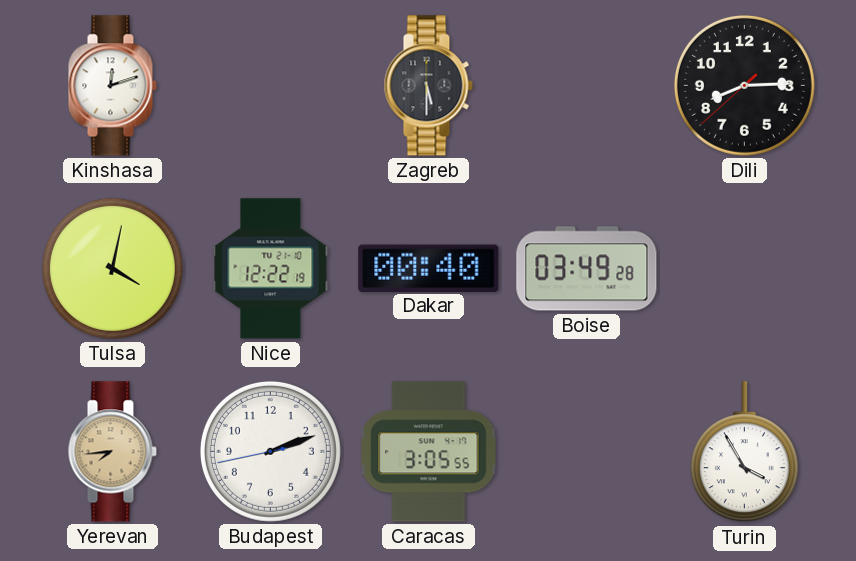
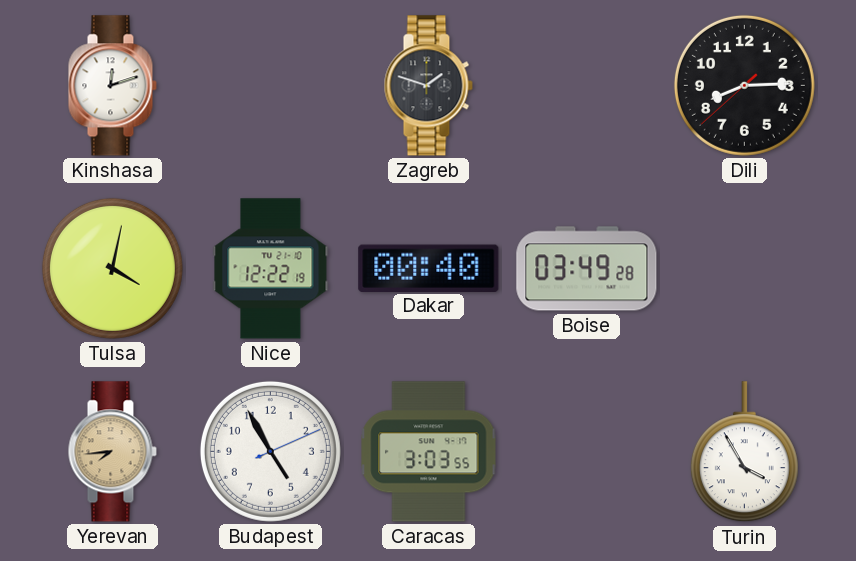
Zagreb: 5:30 -> 1:48 (428, 86)
Budapest: 2:11 -> 4:55 (270, 451)
Caracas: 3:05 -> 3:03 (429, 452)
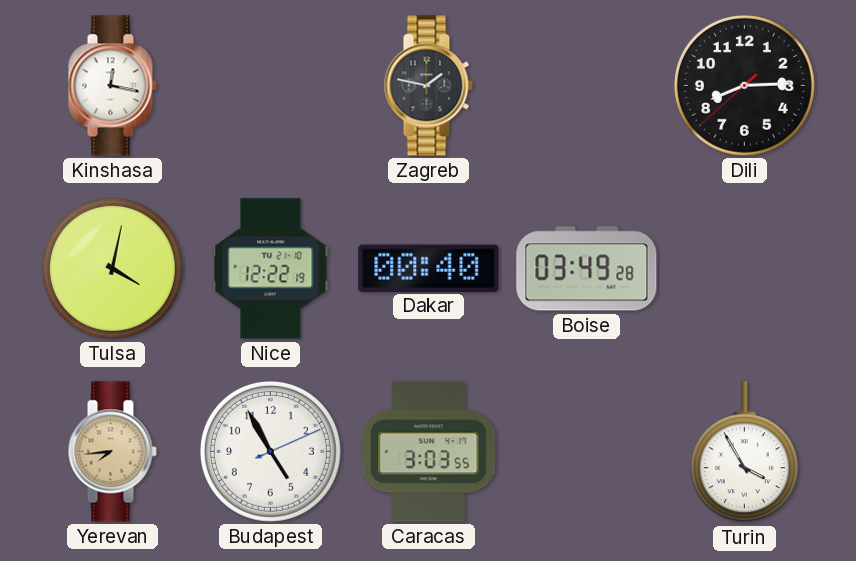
Kinshasa: 12:12 -> 12:17 (112, 86)
Zagreb: 1:48 -> 1:47 (428, 86)
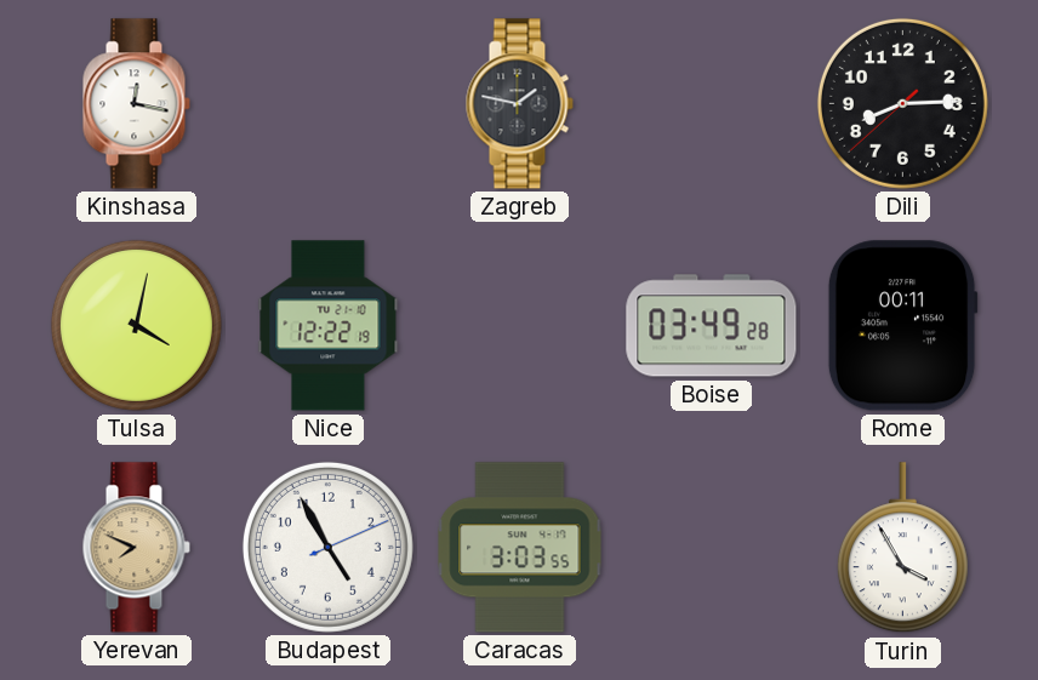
Dakar: 00:40 -> none (429, 268)
Rome: none -> 00:11 (902, 326)
Yerevan: 7:44 -> 7:49 (136, 548)
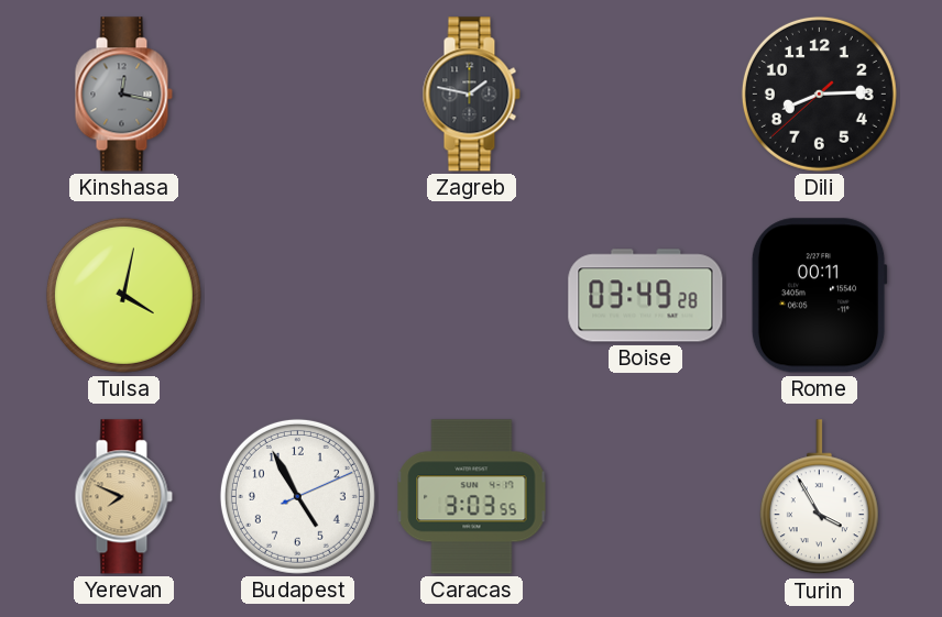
Kinshasa dial: white -> grey (123, 95)
Nice: 12:22 -> none (329, 326)
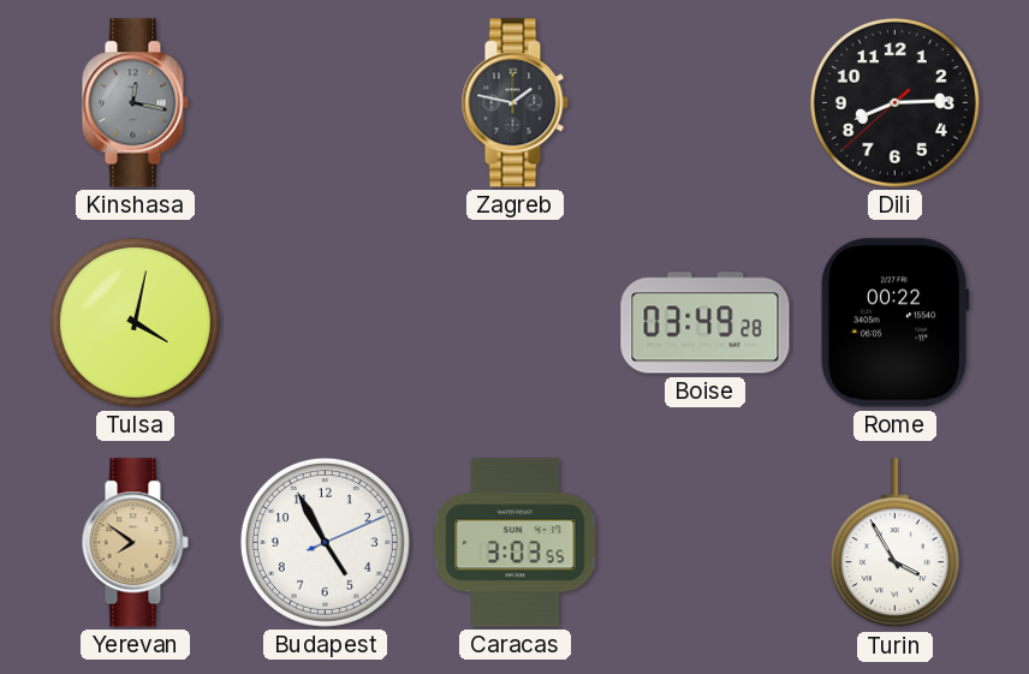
Rome: 00:11 -> 00:22 (894, 323)
Yerevan: 7:49 -> 7:51 (135, 543)
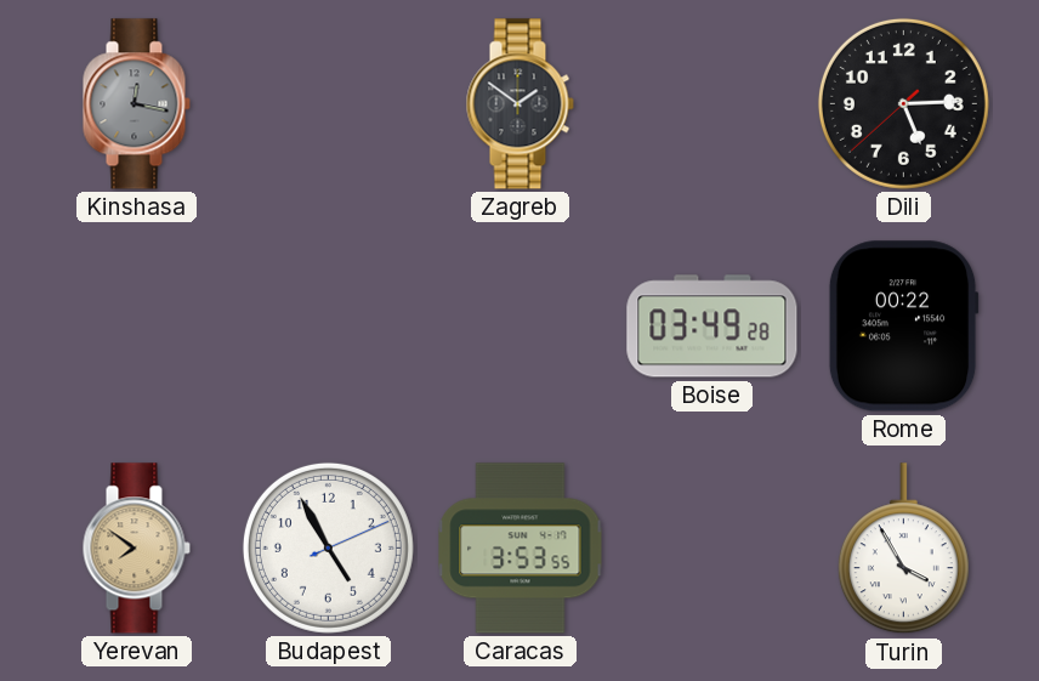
Zagreb: 1:47 -> 1:51 (519, 104)
Dili: 8:14 -> 5:14 (903, 103)
Tulsa: 4:02 -> none (135, 322)
Caracas: 3:03 -> 3:53 (521, 549)
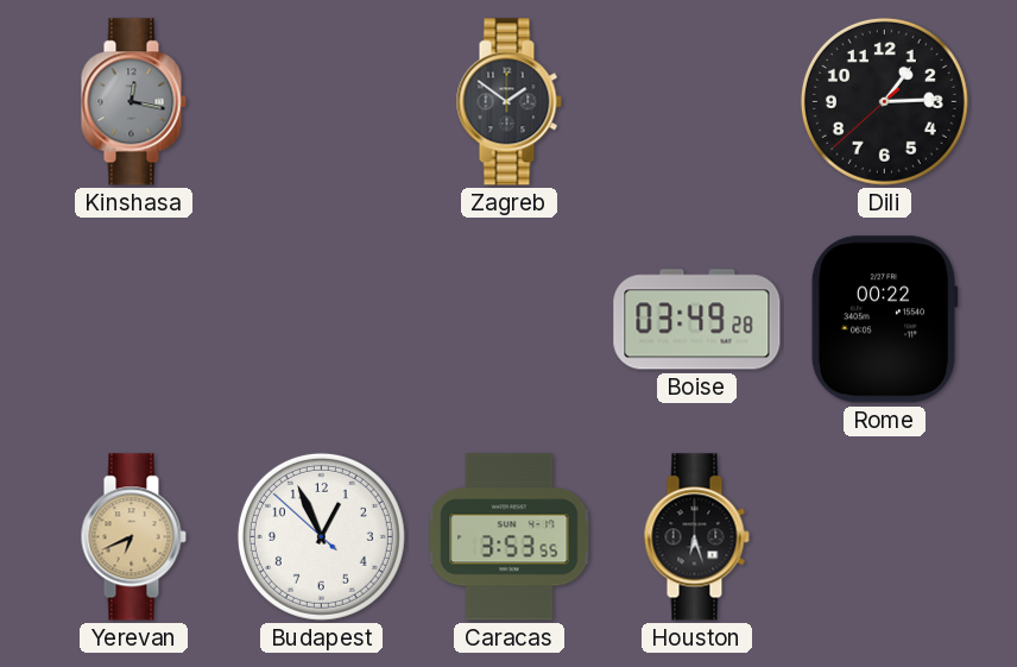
Dili: 5:14 -> 1:14 (884, 101)
Yerevan: 7:51 -> 6:41 (133, 537)
Budapest: 4:55 -> 12:55 (321, 536)
Houston: none -> 6:27 (696, 537)
Turin: 3:55 -> none (903, 549)
